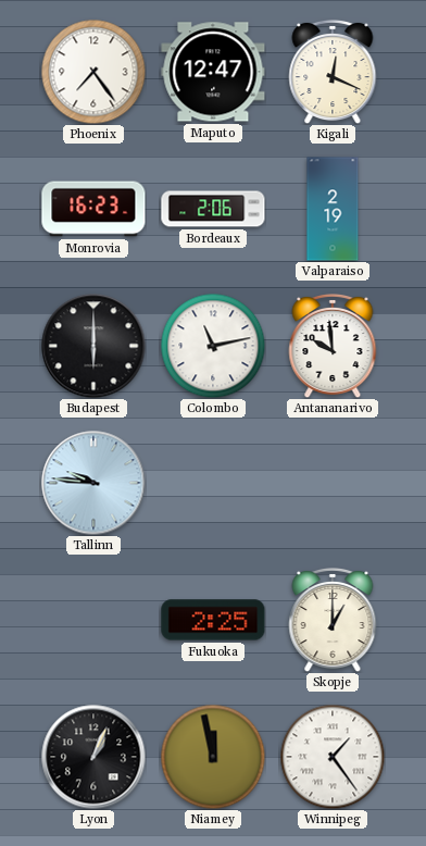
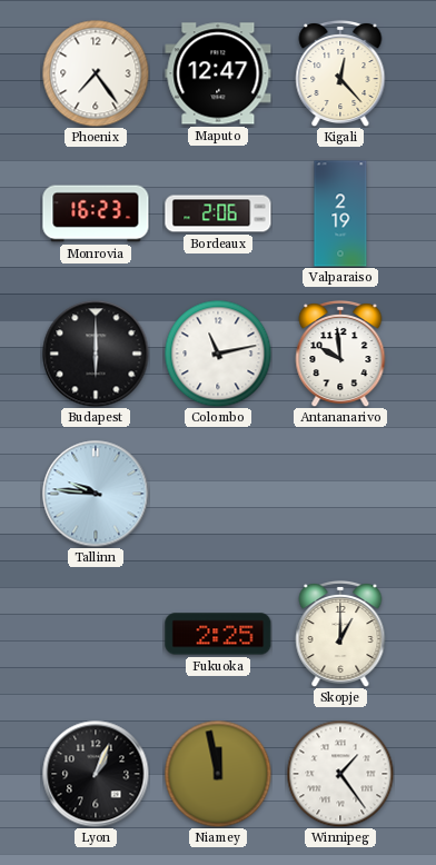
Kigali: 12:19 -> 12:23 (340, 73)
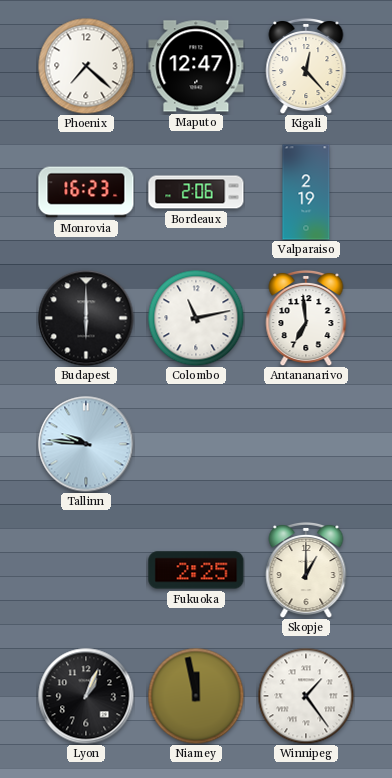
Phoenix: 7:24 -> 7:22 (86, 66)
Antananarivo: 9:59 -> 6:59 (306, 318)
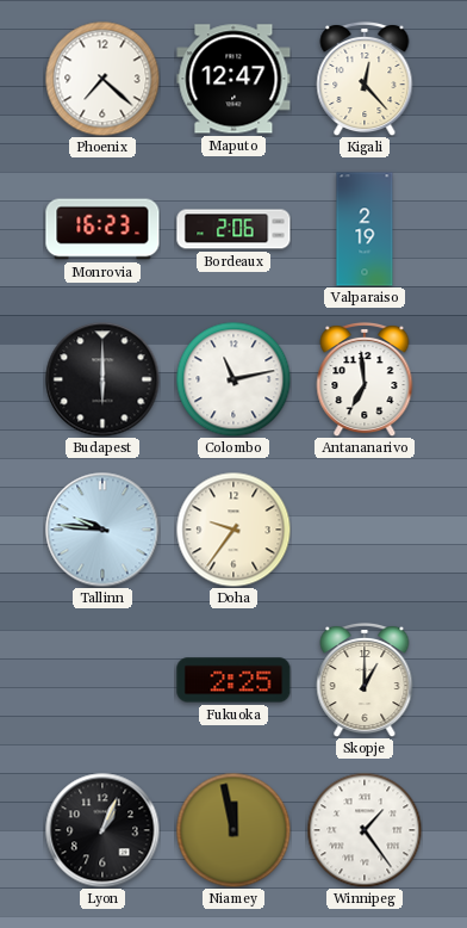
Doha: none -> 9:36 (233, 530)
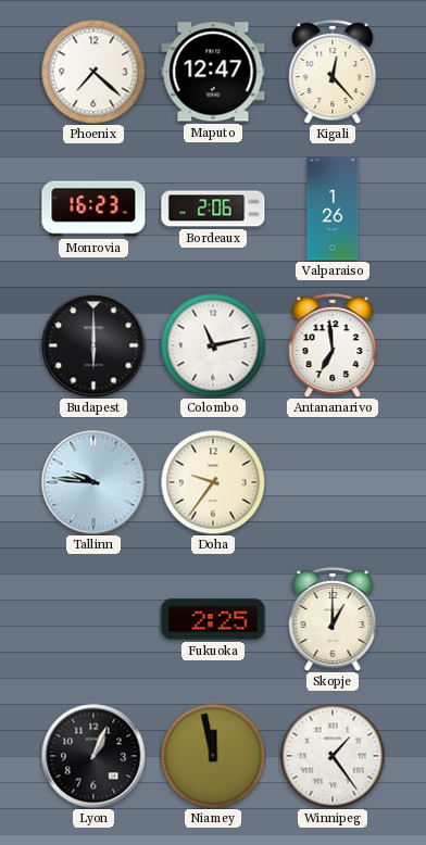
Valparaiso: 2:19 -> 1:26 (333, 209)
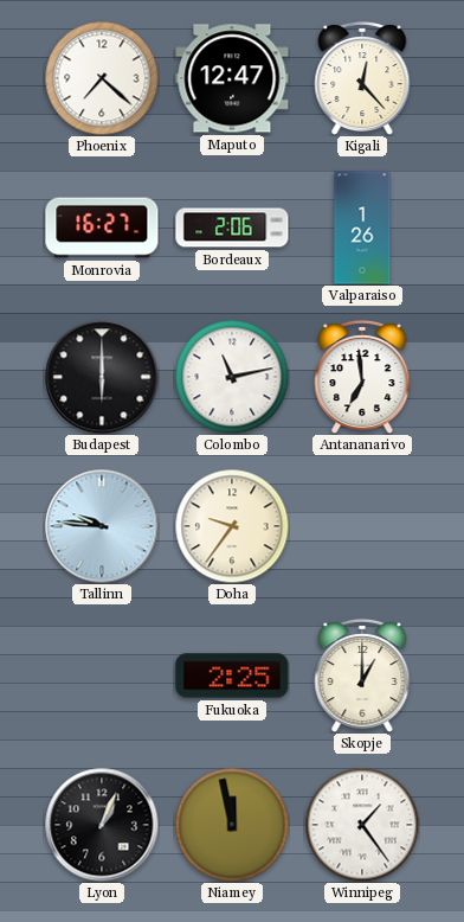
Monrovia: 16:23 -> 16:27 (102, 228)
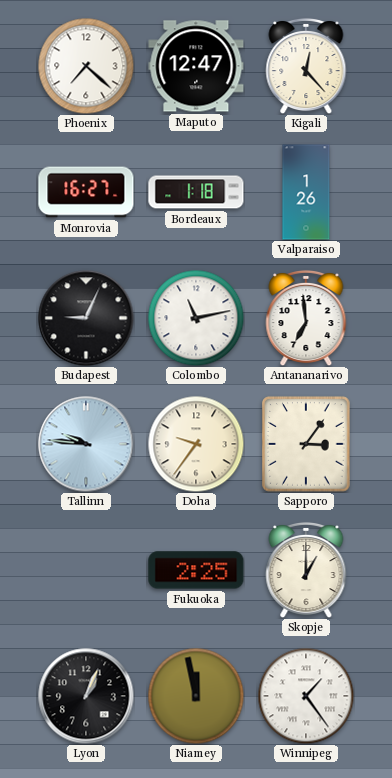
Bordeaux: 2:06 -> 1:18 (196, 192)
Budapest: 6:00 -> 9:04 (86, 318)
Sapporo: none -> 3:06 (306, 444)
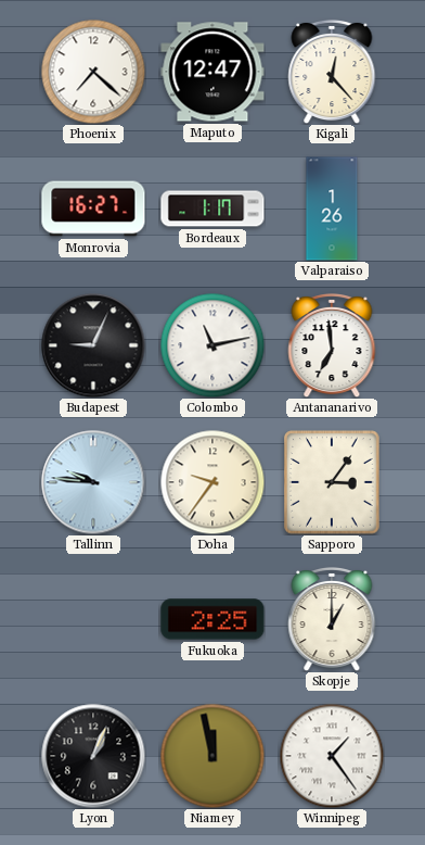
Bordeaux: 1:18 -> 1:17 (212, 209)
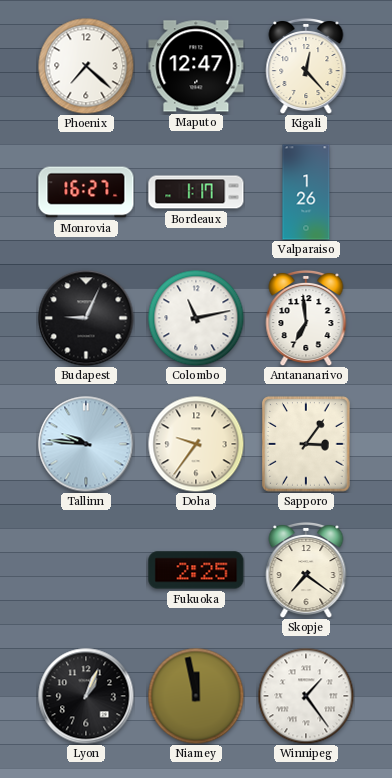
Skopje: 1:00 -> 7:21 (306, 570)
